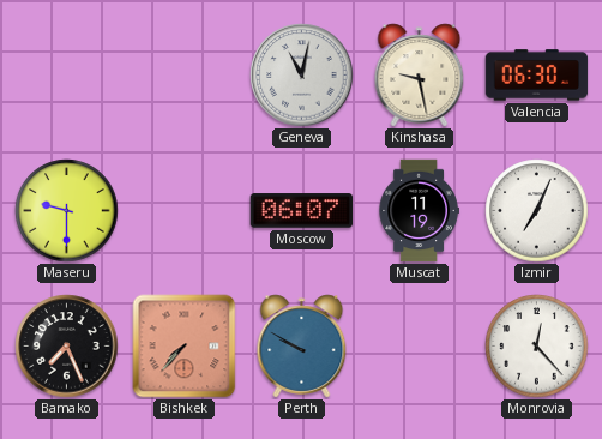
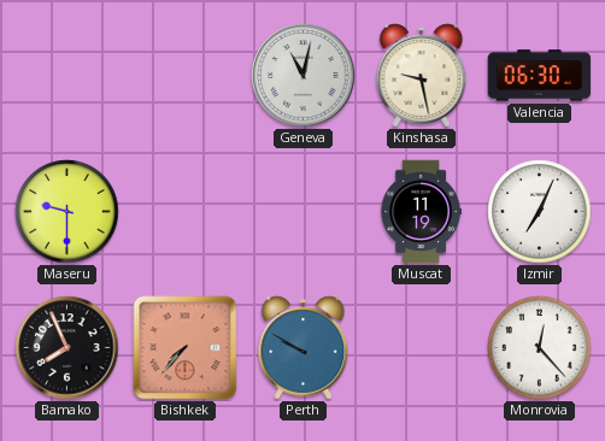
Moscow: 06:07 -> none (302, 211)
Bamako: 7:26 -> 7:56 (67, 348)
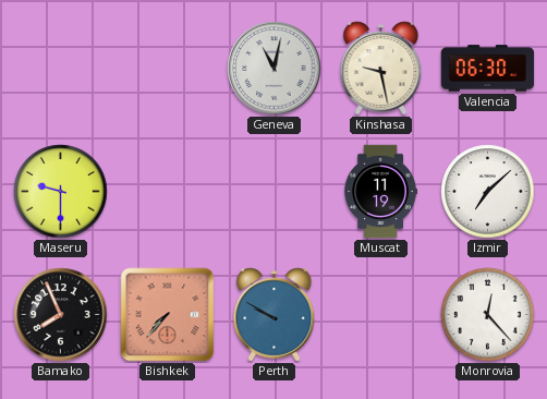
Izmir: 7:04 -> 7:08 (488, 192)
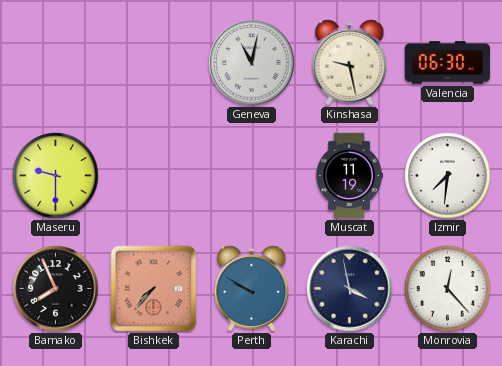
Izmir: 7:08 -> 7:31 (448, 176)
Karachi: none -> 3:58 (350, 289)
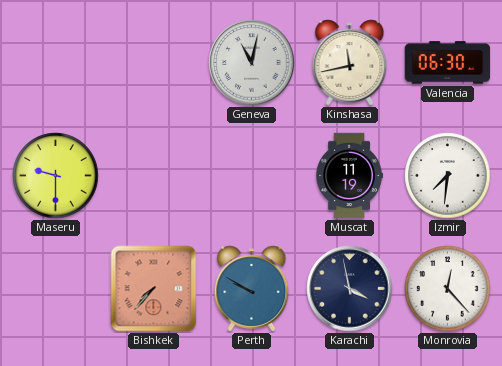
Kinshasa: 9:28 -> 11:43 (350, 63)
Bamako: 7:56 -> none (56, 289)
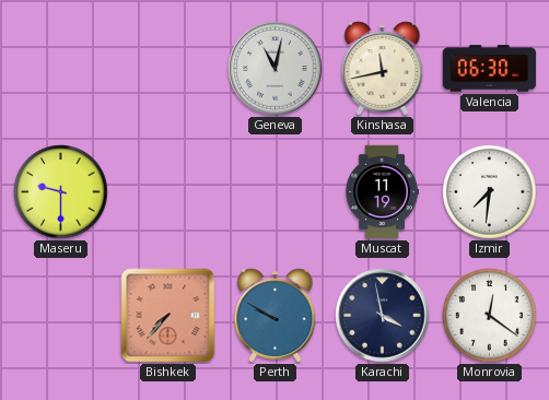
Monrovia: 12:23 -> 12:21 (490, 316)
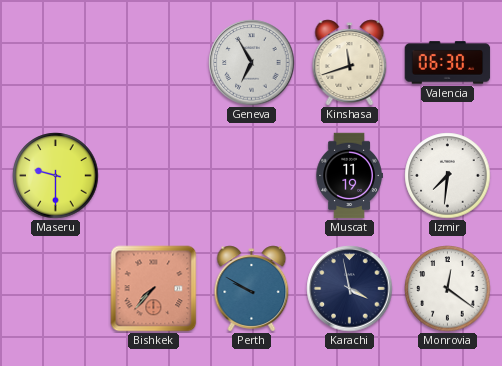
Geneva: 11:02 -> 6:55 (252, 63)
Kinshasa: 11:43 -> 11:42 (350, 63)
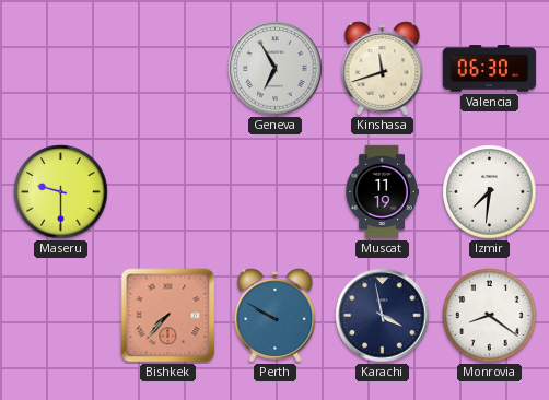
Monrovia: 12:21 -> 8:21 (490, 316)
